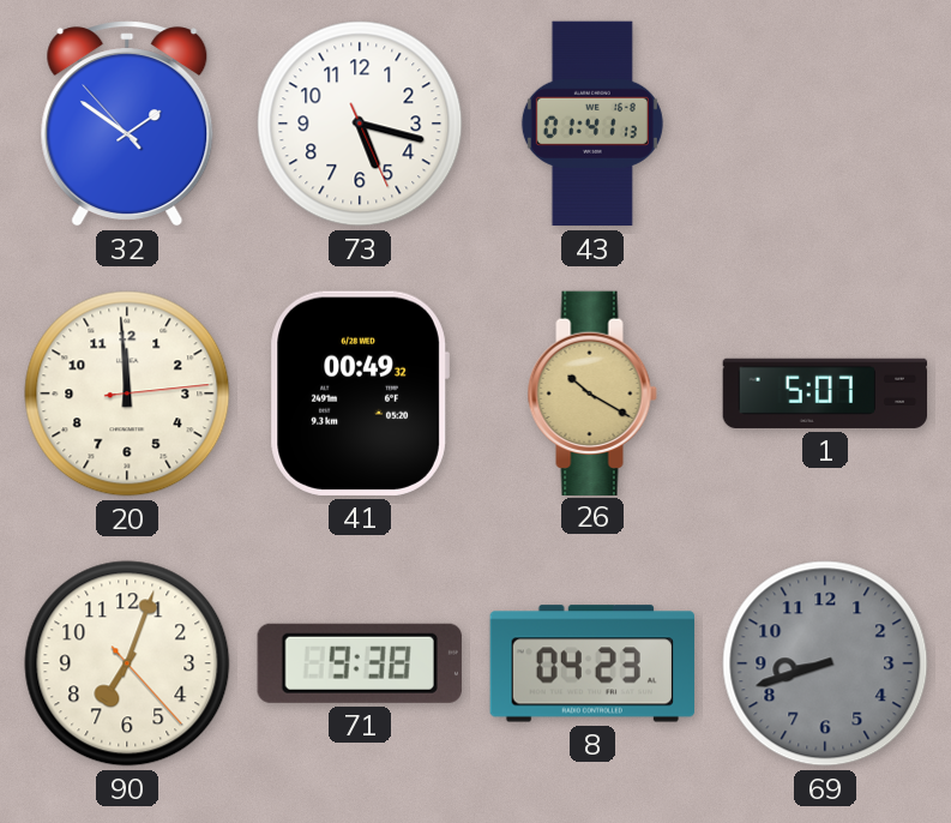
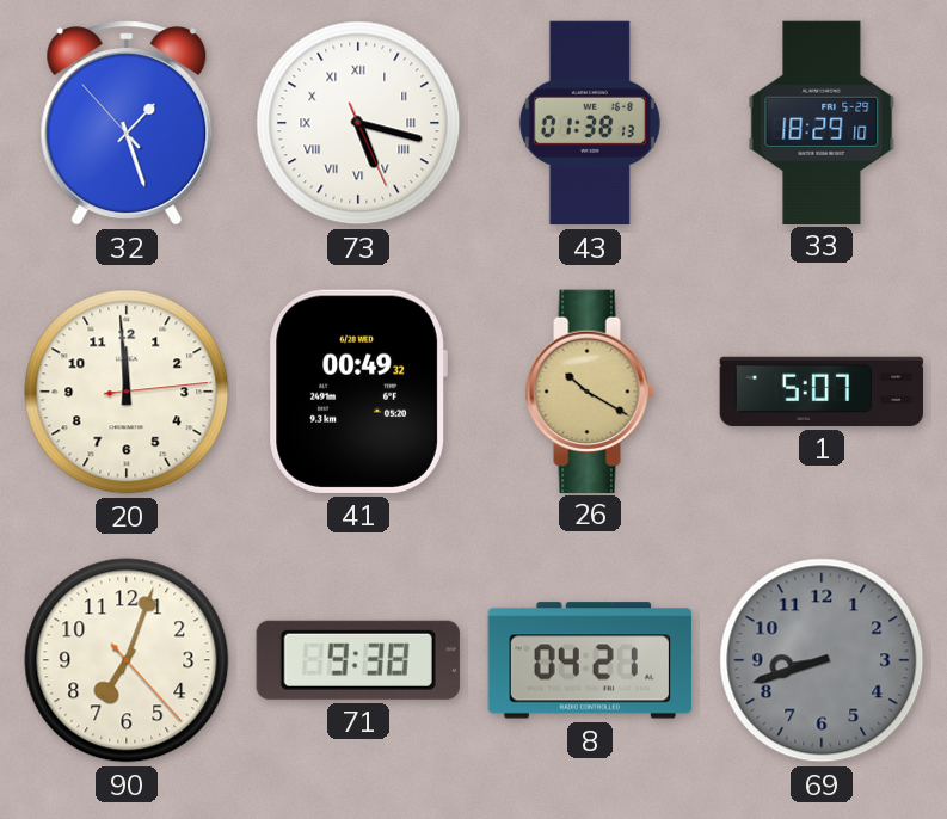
32: 1:50 -> 1:26 (127, 123)
73 numerals: Arabic -> Roman (358, 123)
43: 01:41 -> 01:38 (590, 123)
33: none -> 18:29 (822, 122)
8: 04:23 -> 04:21 (589, 660)
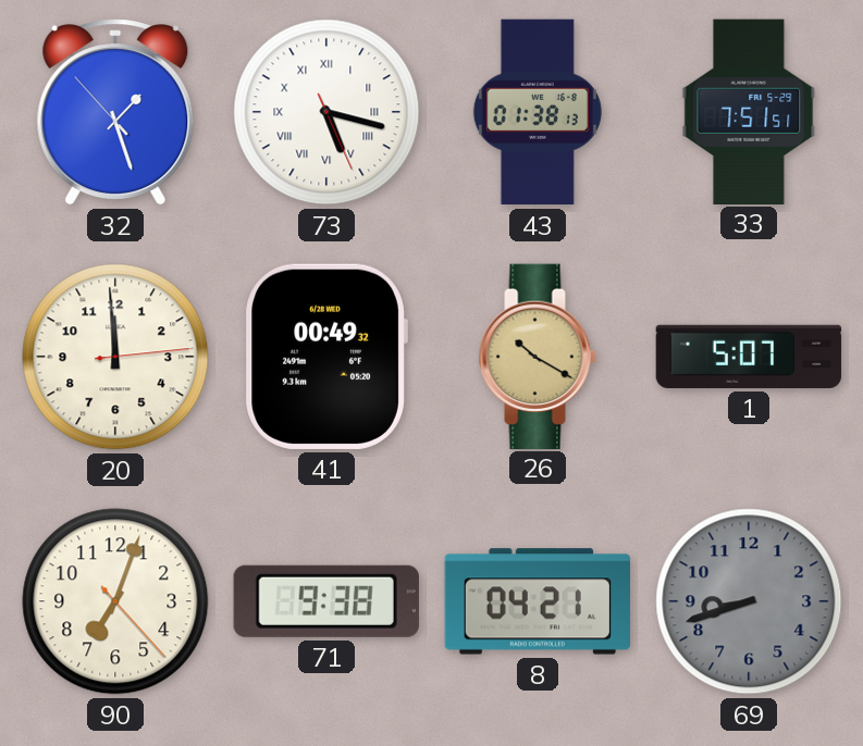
33: 18:29 -> 7:51 (749, 111)
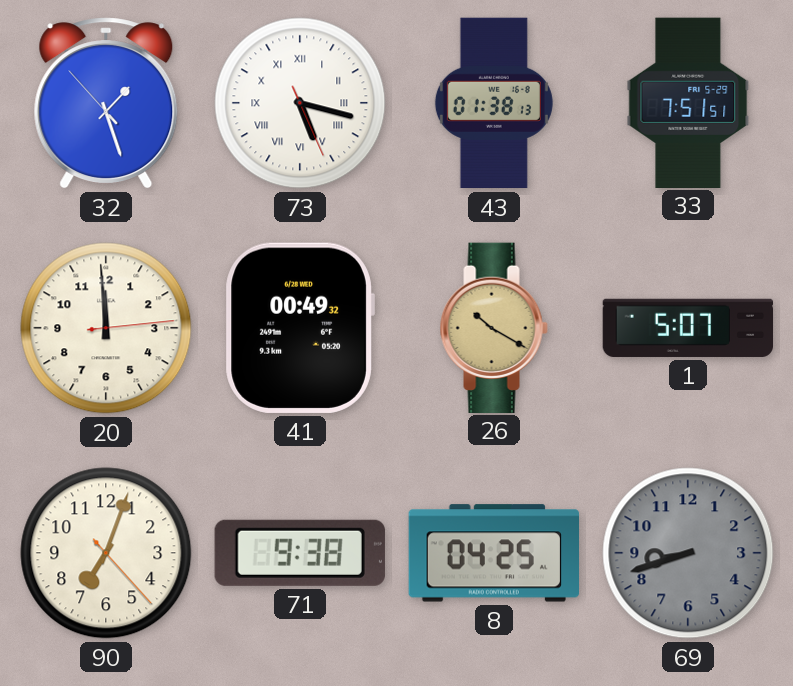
8: 04:21 -> 04:25 (493, 553)
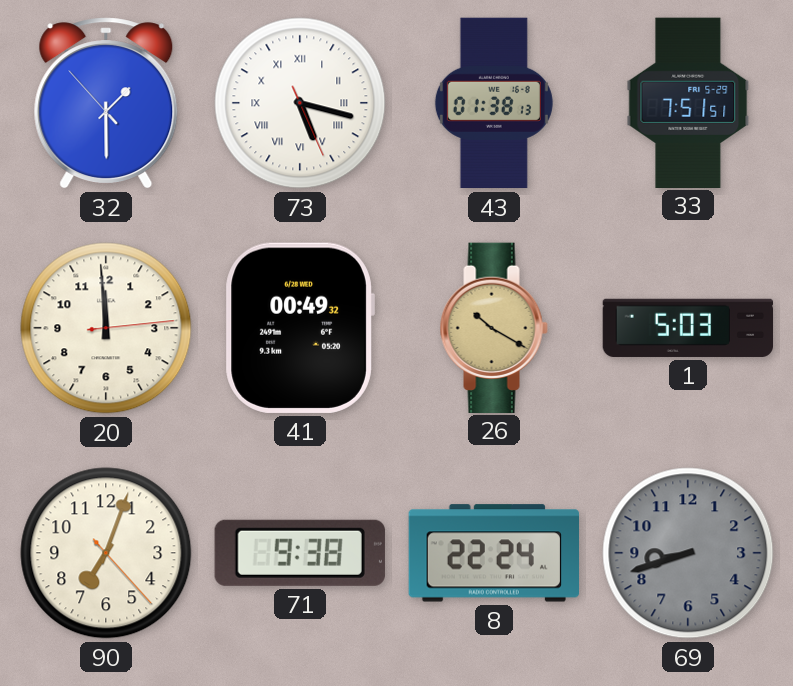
32: 1:26 -> 1:29 (106, 103)
1: 5:07 -> 5:03 (688, 328)
8: 04:25 -> 22:24 (493, 553)
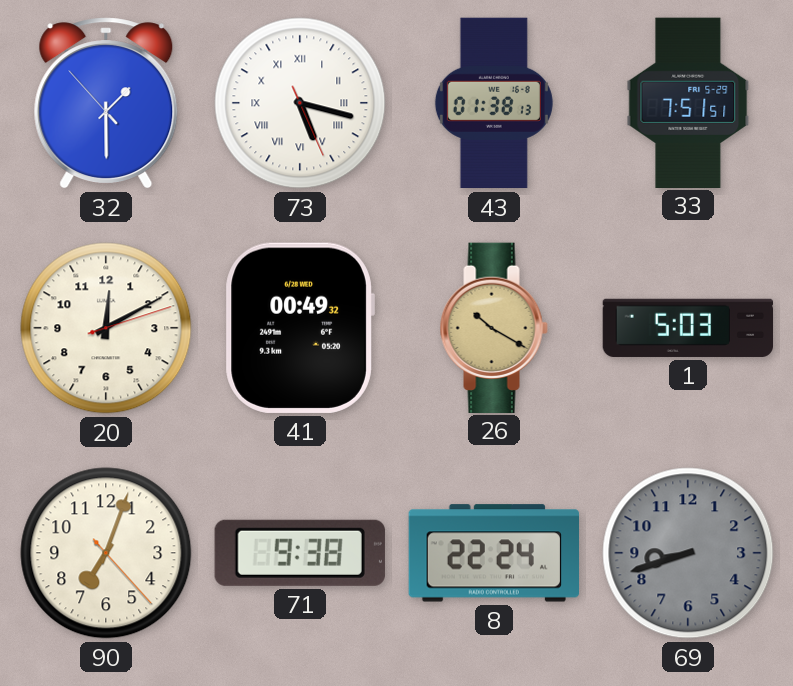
20: 11:59 -> 12:10 (106, 328)
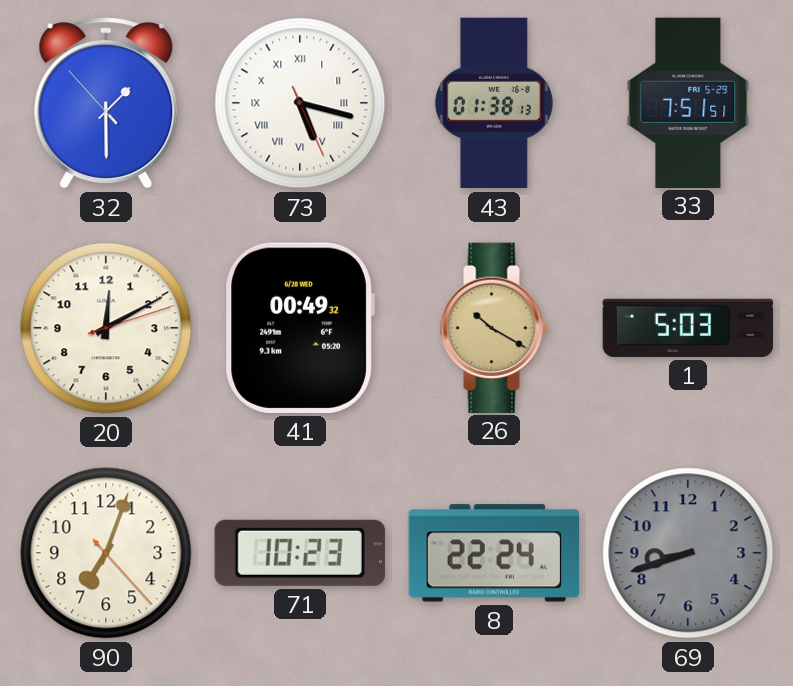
71: 9:38 -> 10:23 (300, 553)
